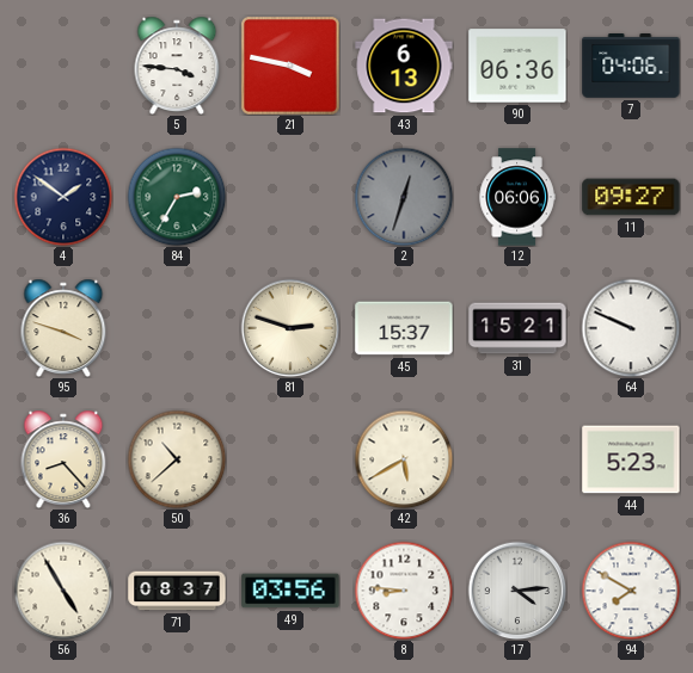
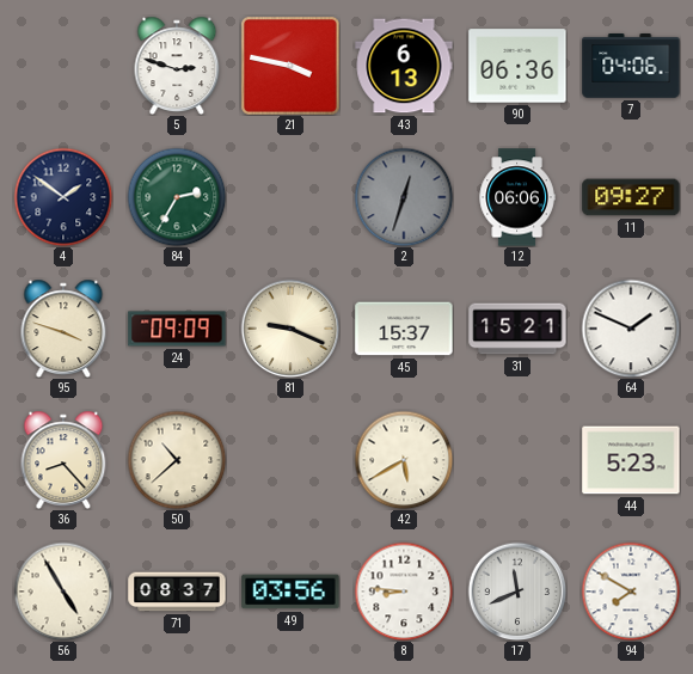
5: 3:46 -> 2:48 (177, 66)
24: none -> 09:09 (177, 329)
81: 2:48 -> 9:19 (290, 329)
64: 9:49 -> 1:49 (631, 329)
17: 4:14 -> 11:41 (517, 592)
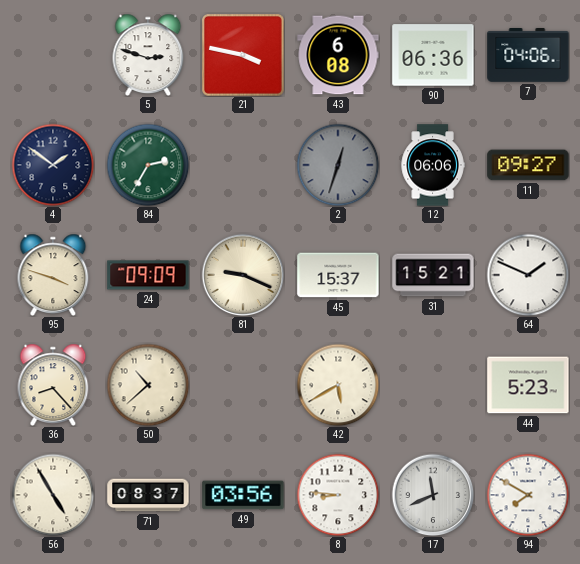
43: 6:13 -> 6:08 (338, 55)
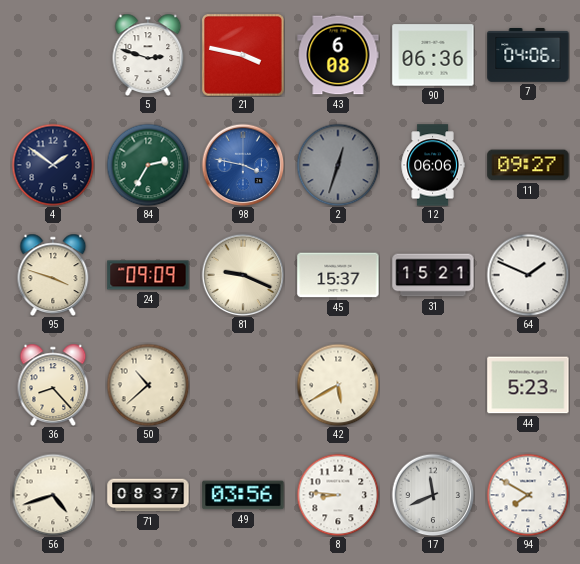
98: none -> 3:47 (243, 165)
56: 4:55 -> 4:42 (53, 495)
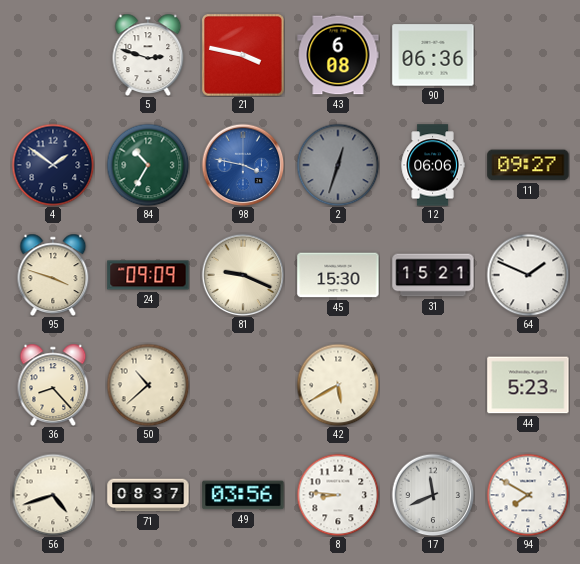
7: 04:06 -> none (528, 56)
84: 2:35 -> 10:35 (148, 165)
45: 15:37 -> 15:30 (338, 275)
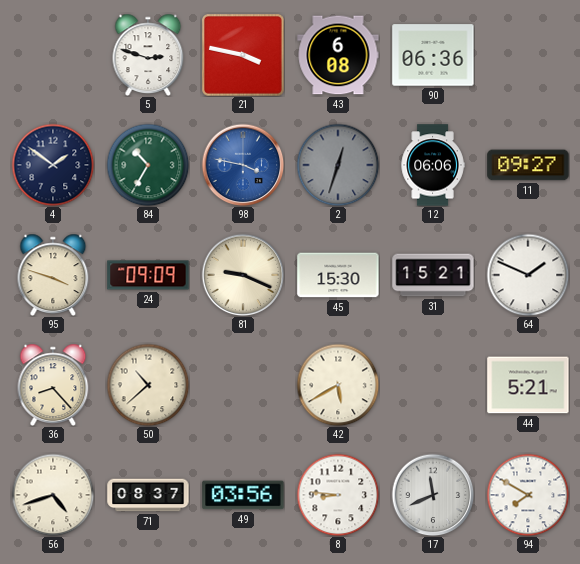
44: 5:23 -> 5:21 (528, 385)
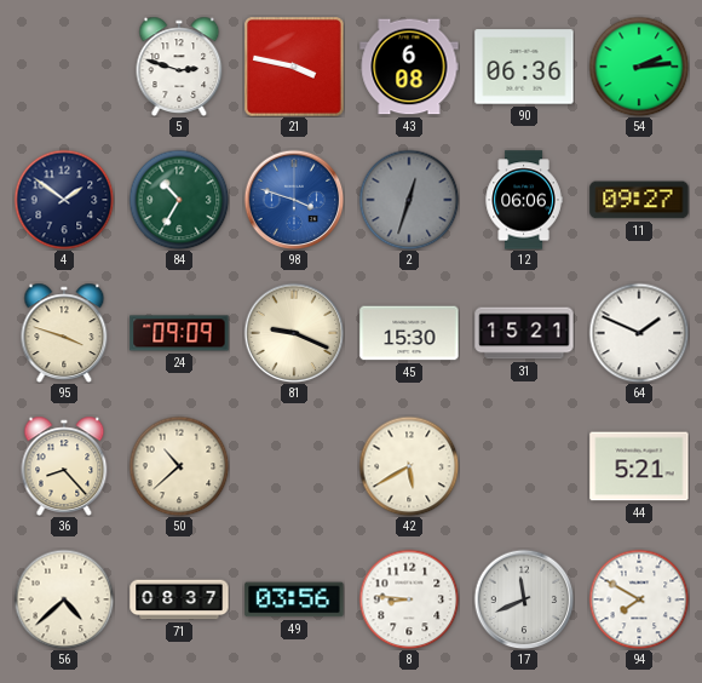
54: none -> 2:14 (639, 67)
98: 3:47 -> 3:48 (294, 200)
56: 4:42 -> 4:38 (64, 599)
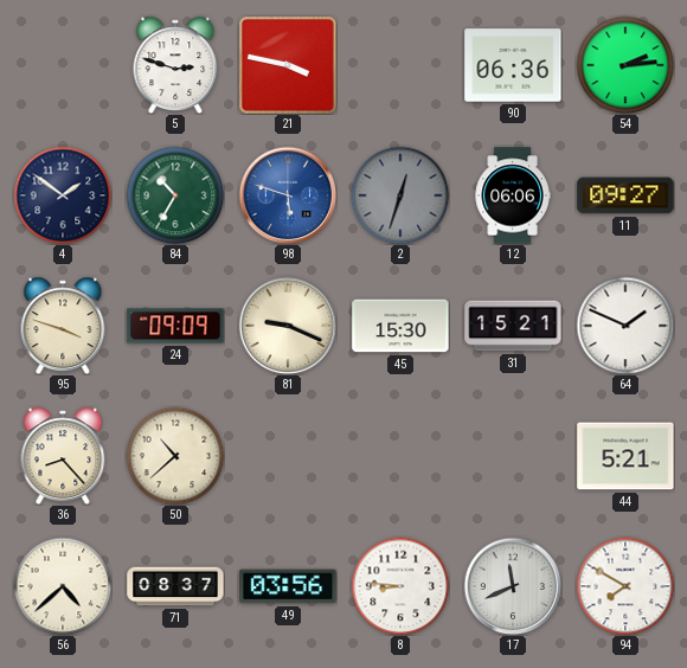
43: 6:08 -> none (409, 67)
98: 3:48 -> 5:48 (288, 195)
42: 5:40 -> none (409, 466)
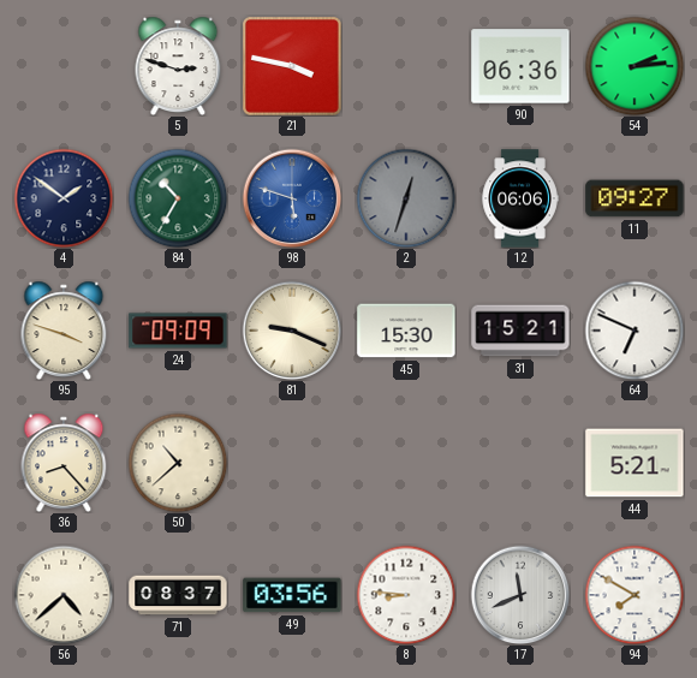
64: 1:49 -> 6:49 (635, 331)
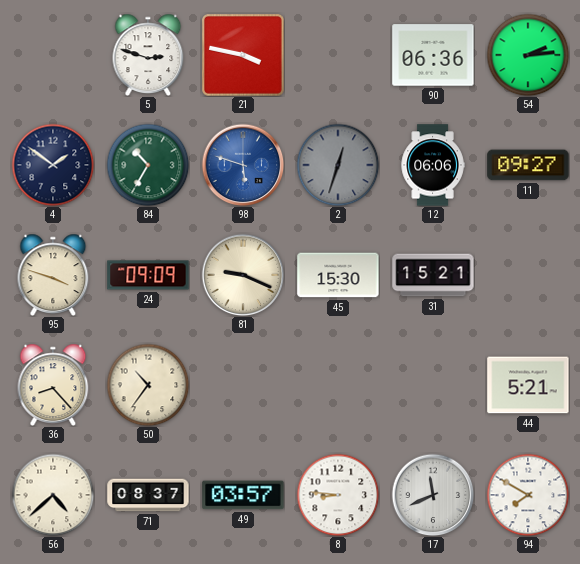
64: 6:49 -> none (635, 331)
50: 10:38 -> 10:36 (148, 385)
49: 03:56 -> 03:57 (243, 495)
